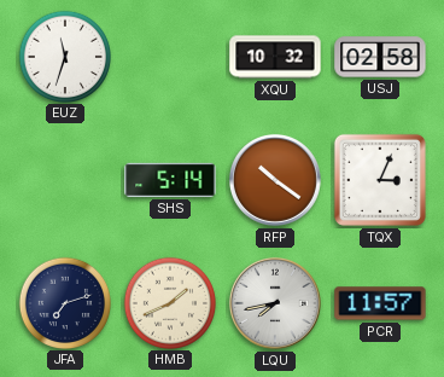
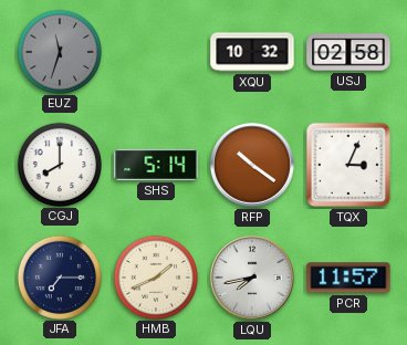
EUZ dial: white -> grey (59, 51)
CGJ: none -> 8:00 (59, 164)
JFA: 7:12 -> 7:15 (59, 276)
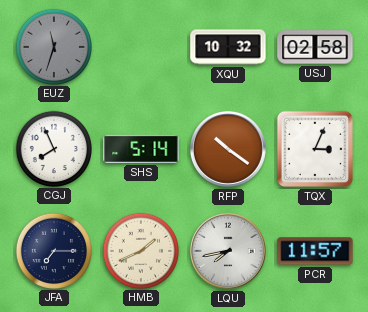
CGJ: 8:00 -> 7:56 (53, 148)
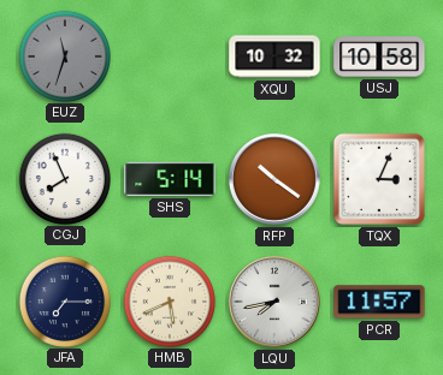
USJ: 02:58 -> 10:58 (379, 56)
HMB: 1:41 -> 5:41 (169, 300)
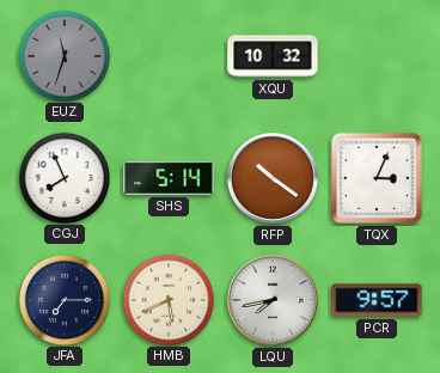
USJ: 10:58 -> none (379, 56)
PCR: 11:57 -> 9:57 (377, 300)
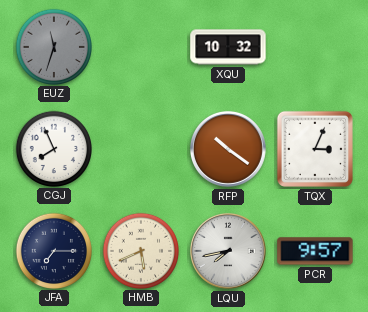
SHS: 5:14 -> none (169, 178)
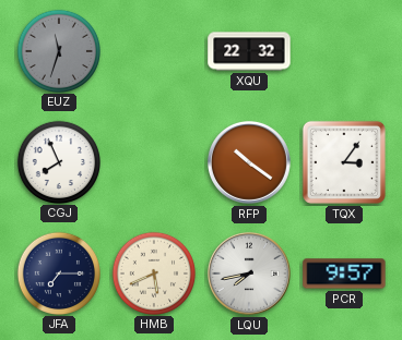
XQU: 10:32 -> 22:32 (249, 51)
TQX: 3:04 -> 3:06 (344, 162)
